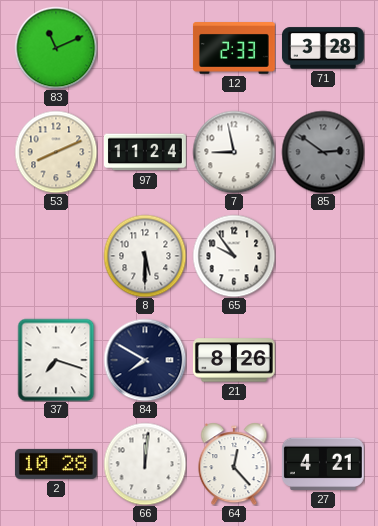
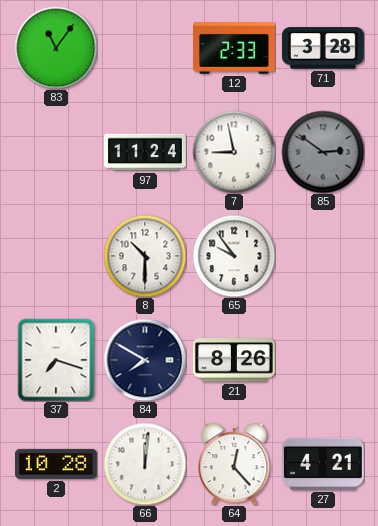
83: 11:11 -> 11:06 (56, 48)
53: 8:11 -> none (56, 152)
8: 5:30 -> 10:30 (145, 256)
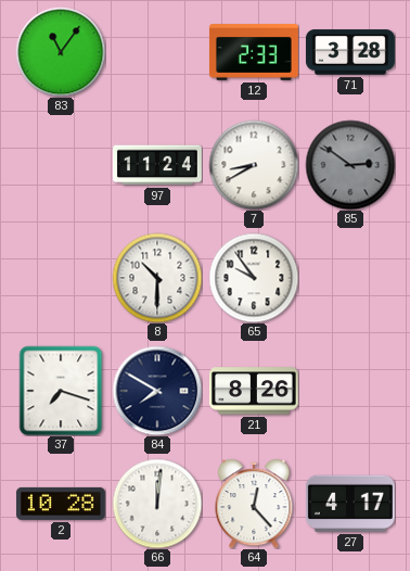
7: 8:58 -> 8:40 (254, 165)
27: 4:21 -> 4:17 (350, 504)
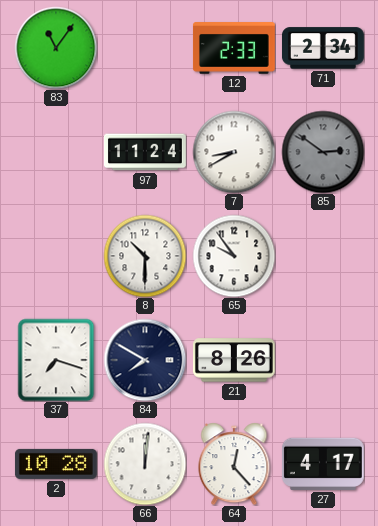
71: 3:28 -> 2:34 (323, 48)
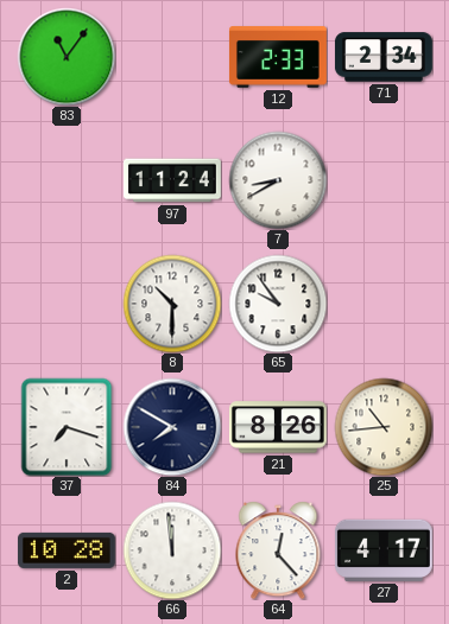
85: 2:51 -> none (323, 152)
25: none -> 10:44 (384, 427)
66: 12:01 -> 11:59 (172, 550)
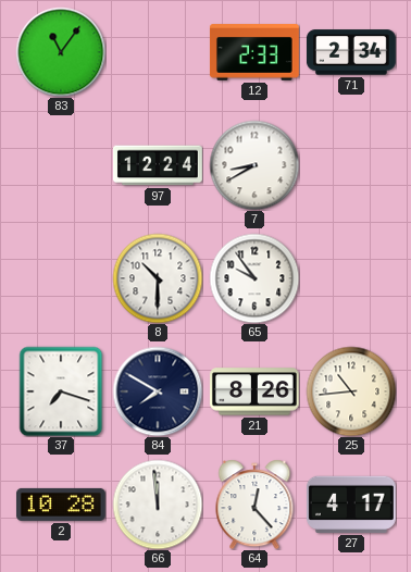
97: 11:24 -> 12:24 (158, 165)
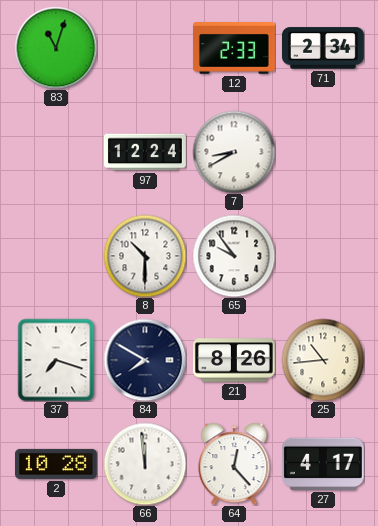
83: 11:06 -> 11:03 (56, 48)
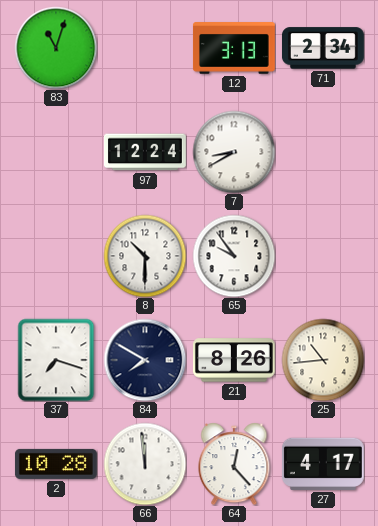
12: 2:33 -> 3:13 (234, 48)
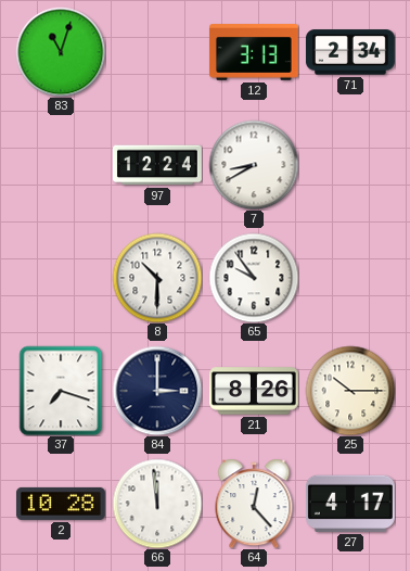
84: 7:50 -> 3:00 (157, 391)
25: 10:44 -> 10:15 (350, 391)
